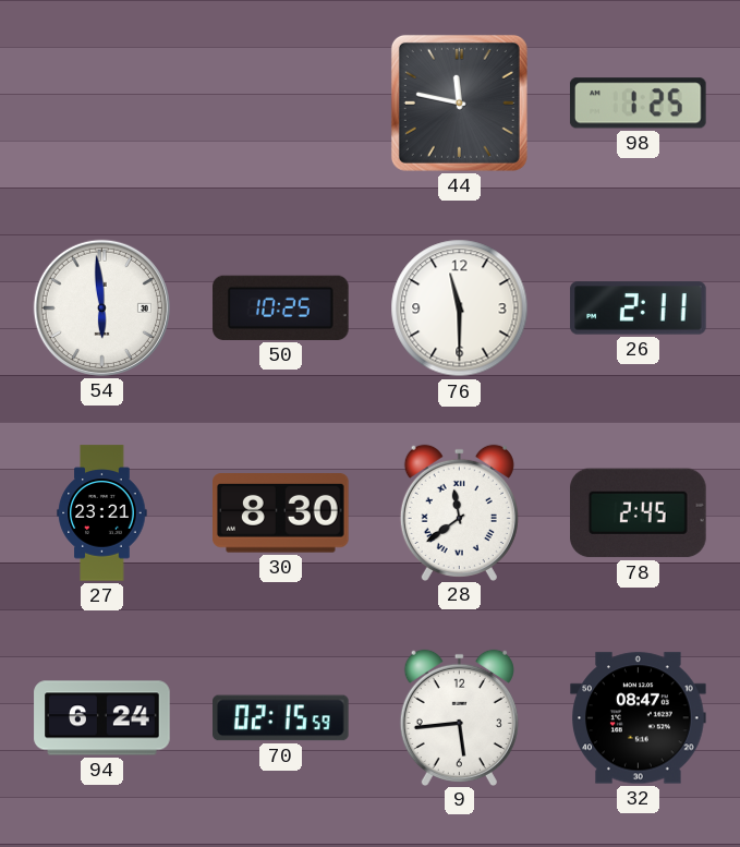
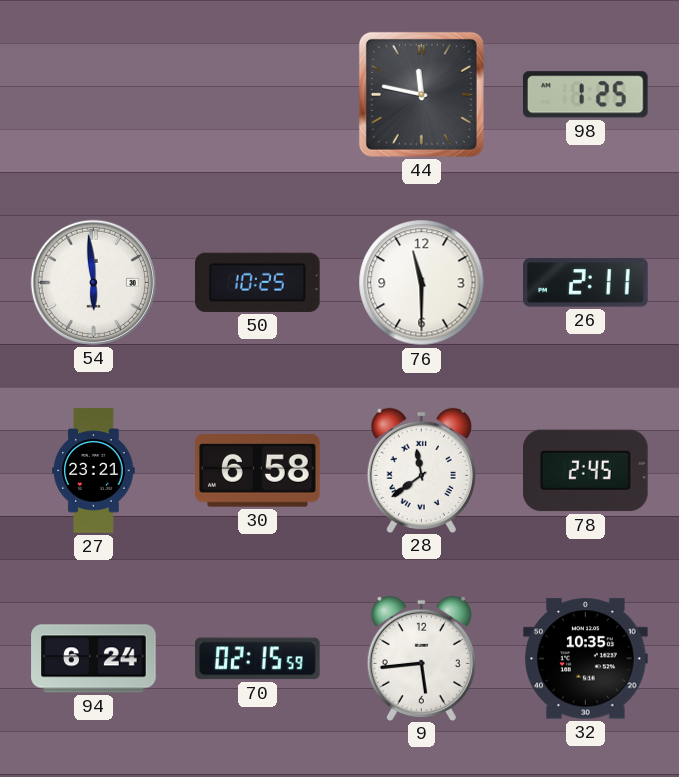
30: 8:30 -> 6:58 (258, 471)
32: 08:47 -> 10:35 (586, 659)
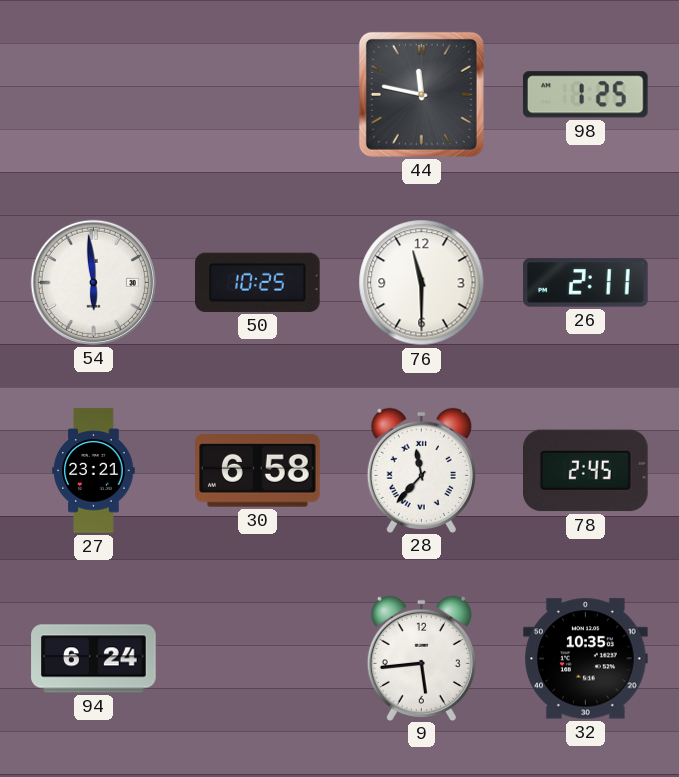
28: 11:39 -> 11:37 (421, 470)
70: 02:15 -> none (258, 659)
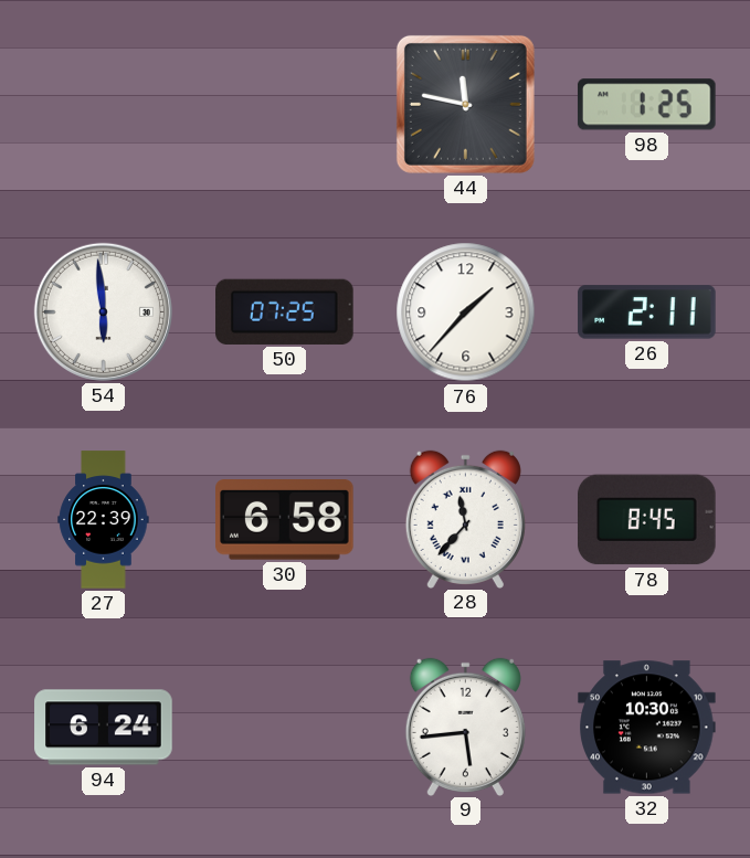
50: 10:25 -> 07:25 (285, 311)
76: 11:30 -> 1:37 (466, 313)
27: 23:21 -> 22:39 (104, 520)
78: 2:45 -> 8:45 (647, 520)
32: 10:35 -> 10:30 (647, 728)
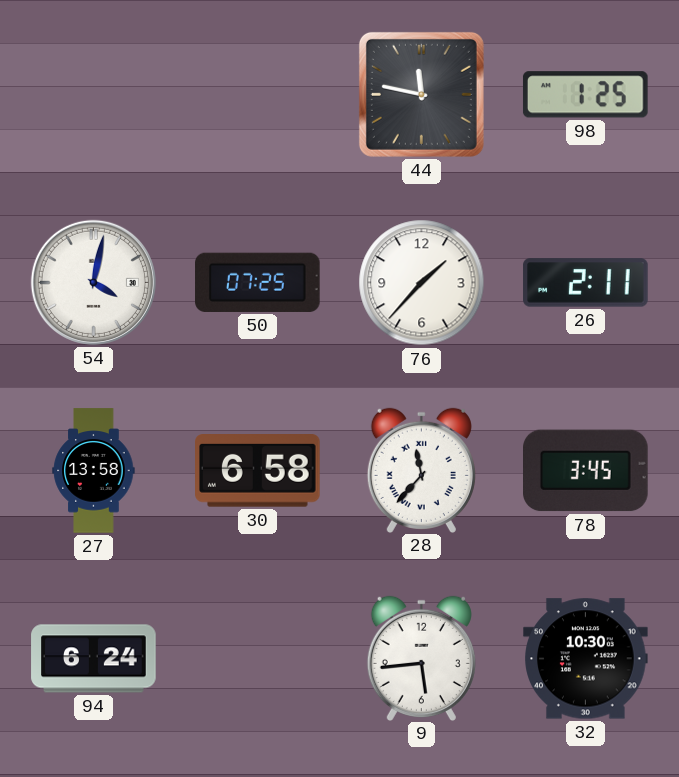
54: 5:59 -> 4:02 (93, 282)
27: 22:39 -> 13:58 (94, 471)
78: 8:45 -> 3:45 (586, 471)
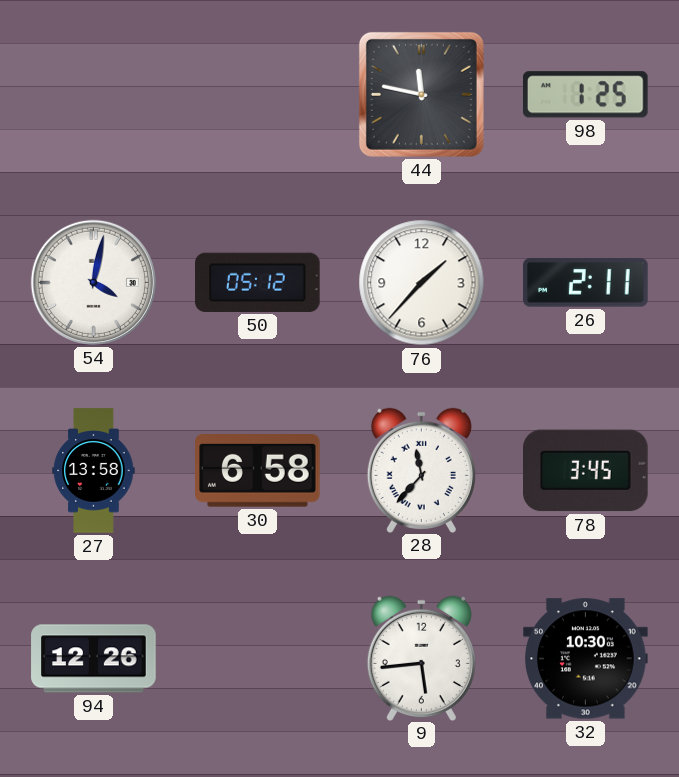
50: 07:25 -> 05:12 (258, 282)
94: 6:24 -> 12:26 (94, 659)
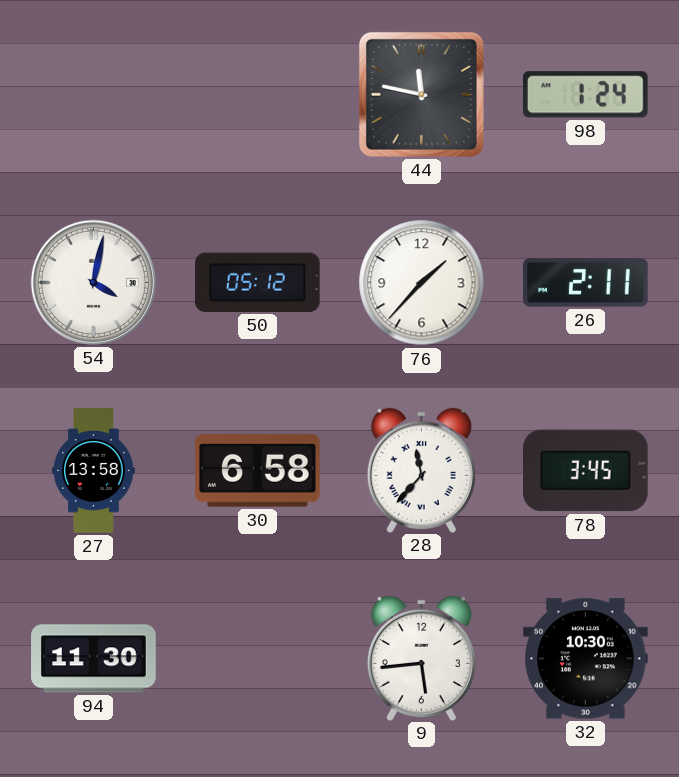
98: 1:25 -> 1:24 (585, 95)
94: 12:26 -> 11:30 (94, 659)
